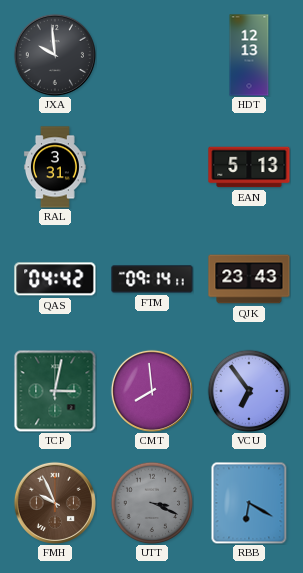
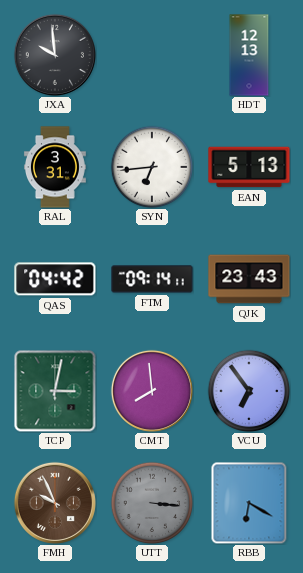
SYN: none -> 6:44 (152, 167)
UTT: 3:19 -> 3:16 (152, 503)
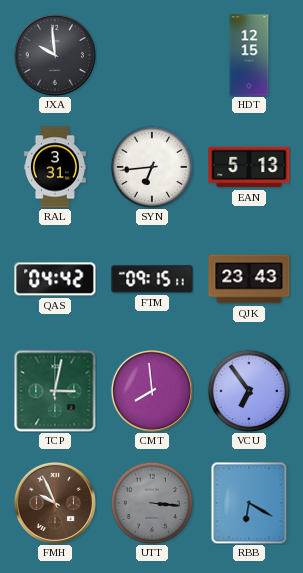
HDT: 12:13 -> 12:15 (249, 55)
FTM: 09:14 -> 09:15 (152, 279)
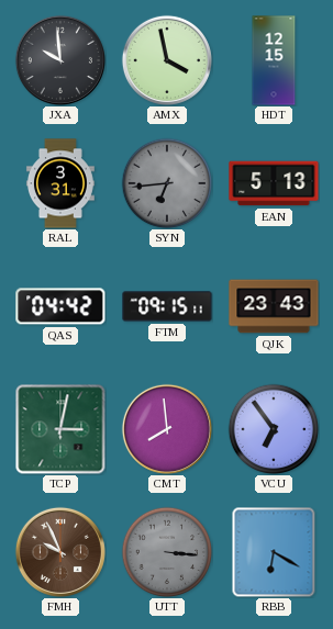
AMX: none -> 3:58 (167, 60)
SYN dial: white -> grey (167, 183)
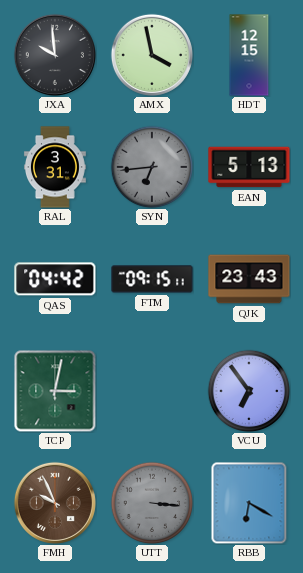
CMT: 7:59 -> none (167, 429)
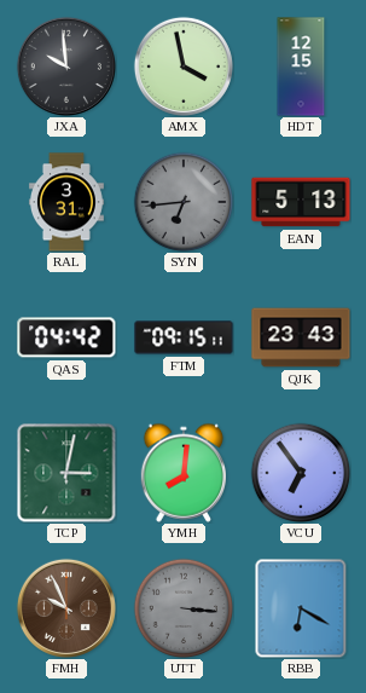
YMH: none -> 8:01 (182, 473)
